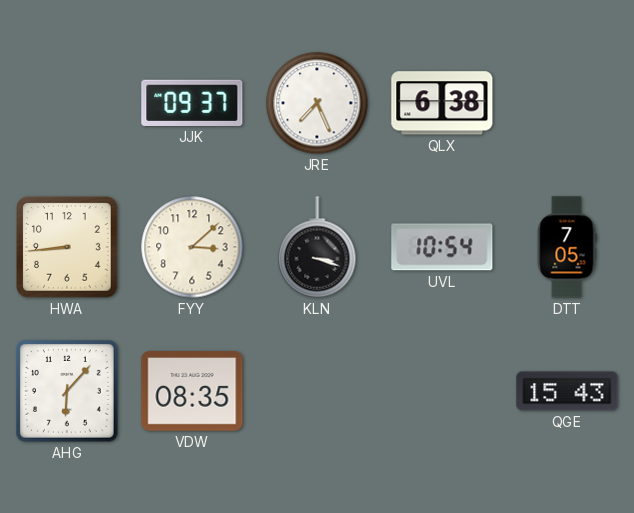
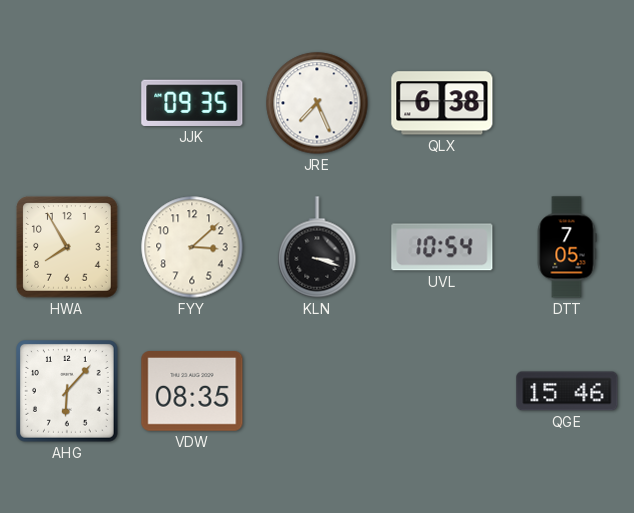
JJK: 09:37 -> 09:35 (192, 103)
HWA: 8:44 -> 7:55 (67, 247)
QGE: 15:43 -> 15:46 (567, 391)
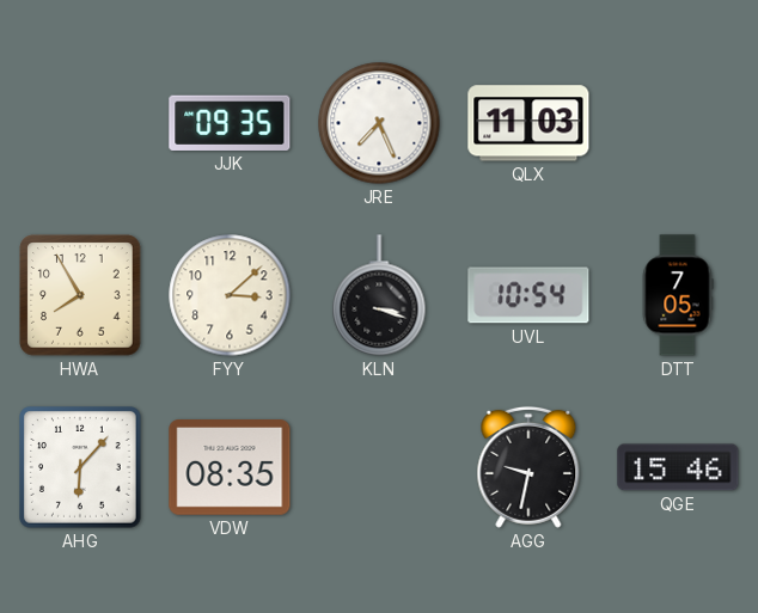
QLX: 6:38 -> 11:03 (528, 123)
AGG: none -> 9:32 (528, 467)
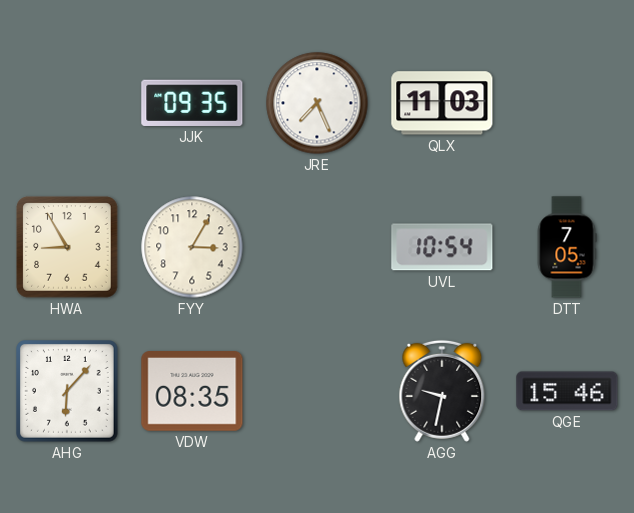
HWA: 7:55 -> 8:55 (67, 247)
FYY: 3:08 -> 3:05 (192, 247)
KLN: 3:18 -> none (379, 295)
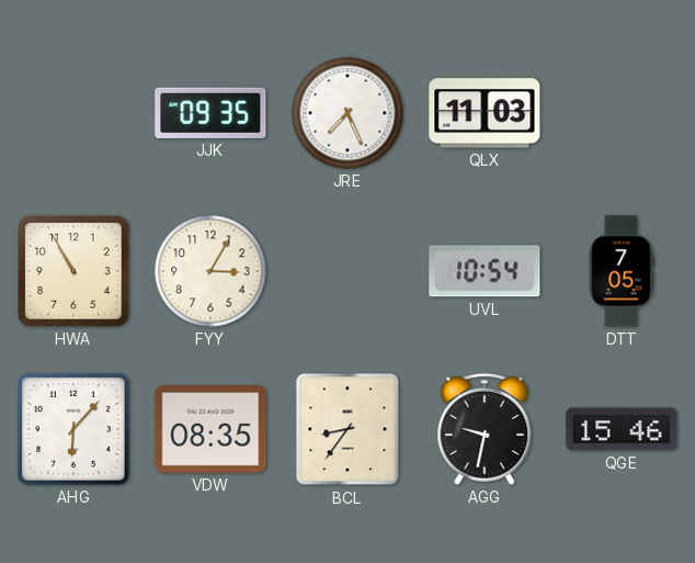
HWA: 8:55 -> 10:55 (73, 271)
BCL: none -> 8:36 (347, 429)
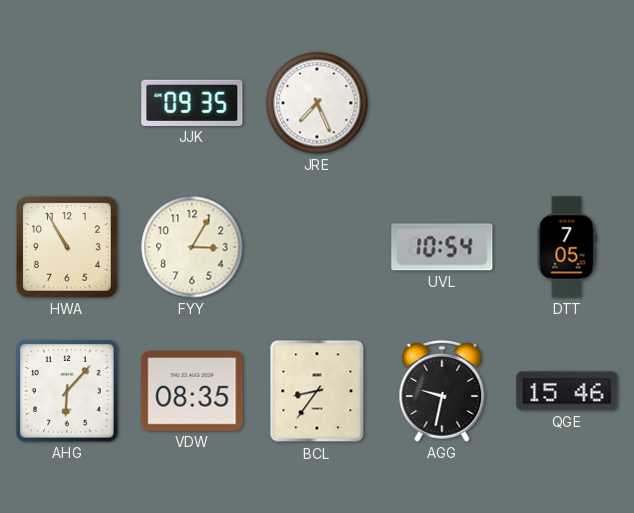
QLX: 11:03 -> none (485, 113)
